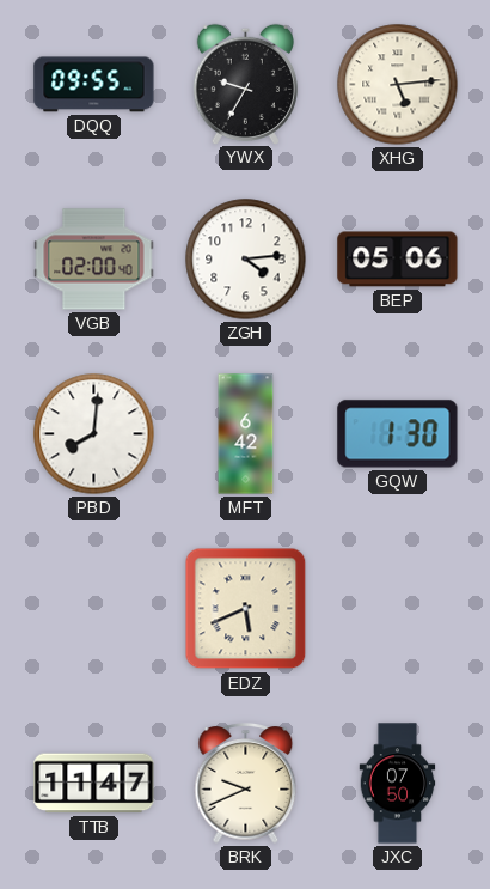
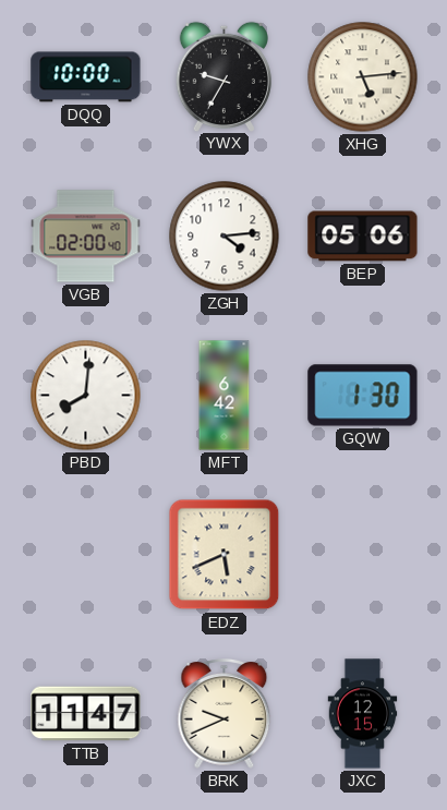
DQQ: 09:55 -> 10:00 (86, 77)
JXC: 07:50 -> 12:15 (363, 714)
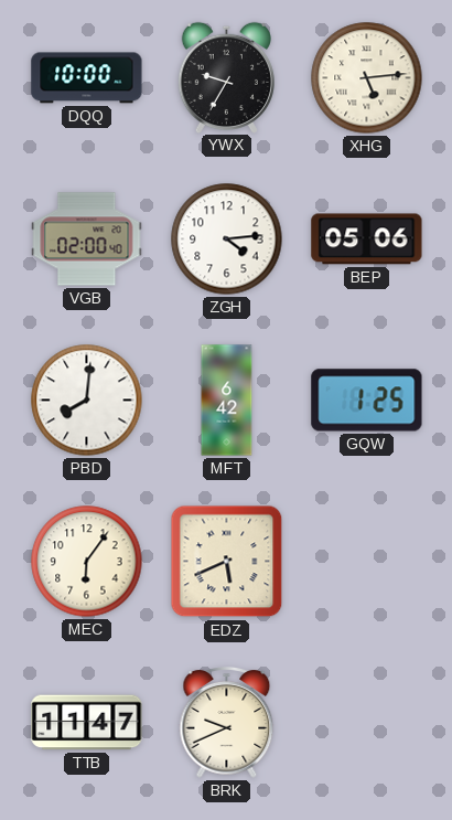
GQW: 1:30 -> 1:25 (367, 401)
MEC: none -> 6:06 (87, 562)
JXC: 12:15 -> none (363, 714)
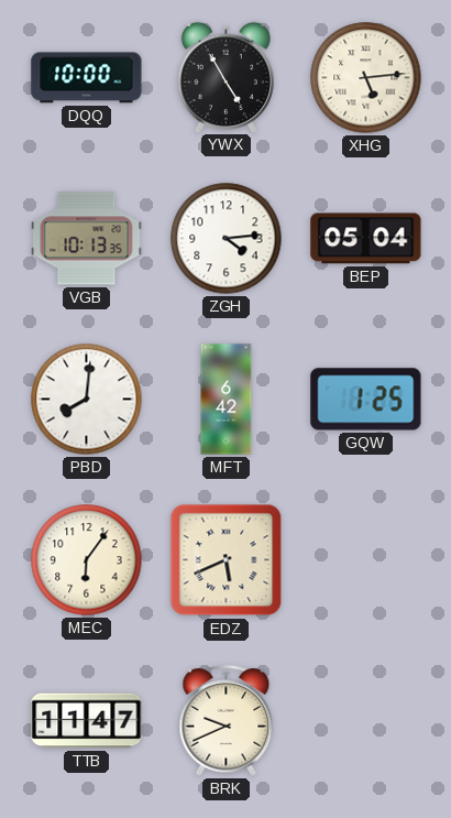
YWX: 9:35 -> 4:55 (226, 77)
VGB: 02:00 -> 10:13 (87, 239)
BEP: 05:06 -> 05:04 (366, 239)
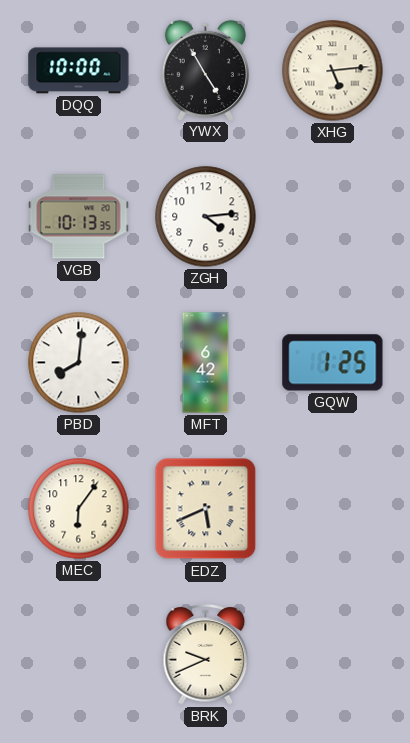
BEP: 05:04 -> none (366, 239)
TTB: 11:47 -> none (87, 721)
